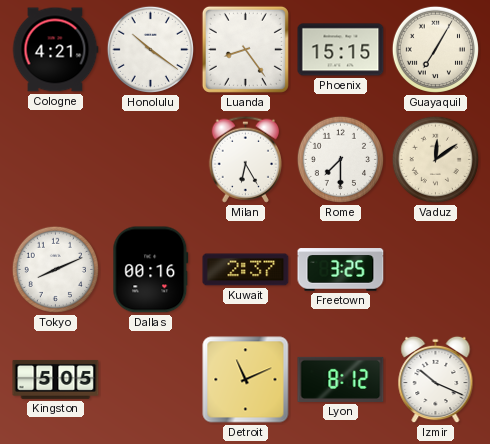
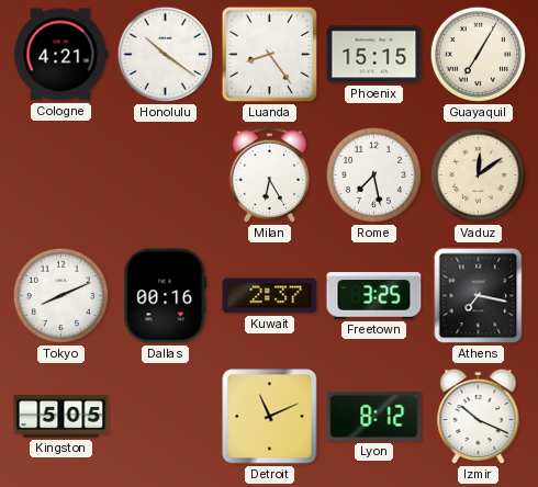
Rome: 7:30 -> 7:28 (373, 174)
Athens: none -> 7:17 (479, 296)
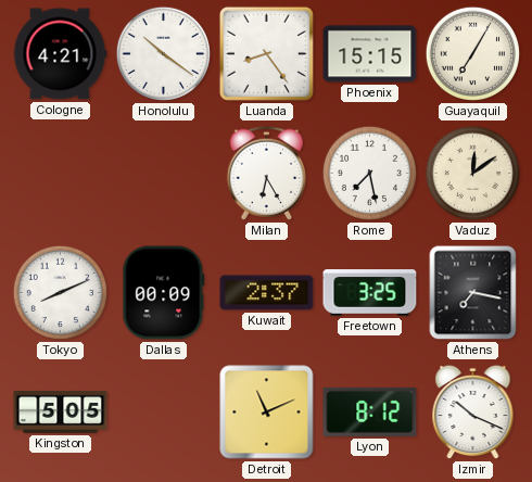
Dallas: 00:16 -> 00:09 (164, 293)
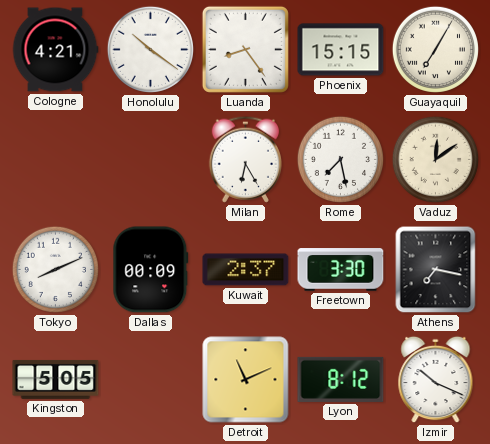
Freetown: 3:25 -> 3:30 (341, 270)
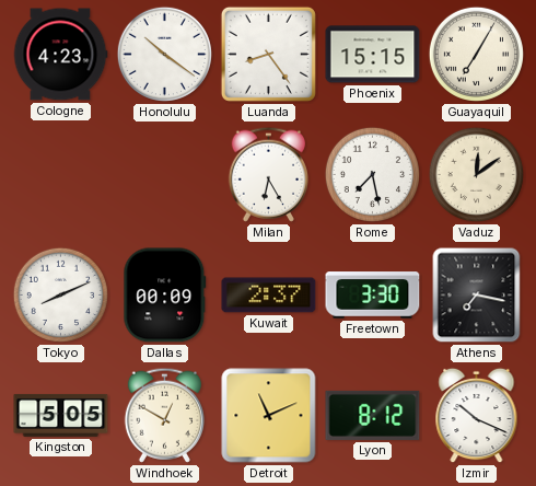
Cologne: 4:21 -> 4:23 (60, 55)
Windhoek: none -> 12:50 (164, 415)
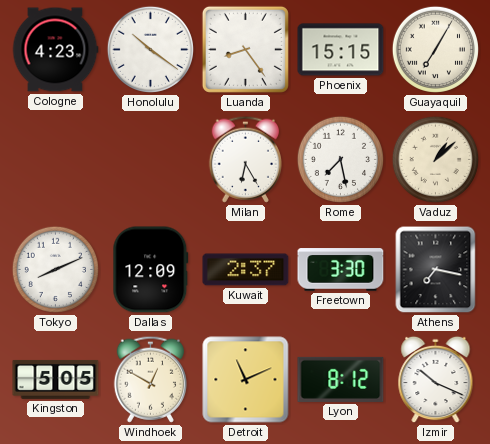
Vaduz: 12:09 -> 1:08 (435, 159)
Dallas: 00:09 -> 12:09 (151, 270)
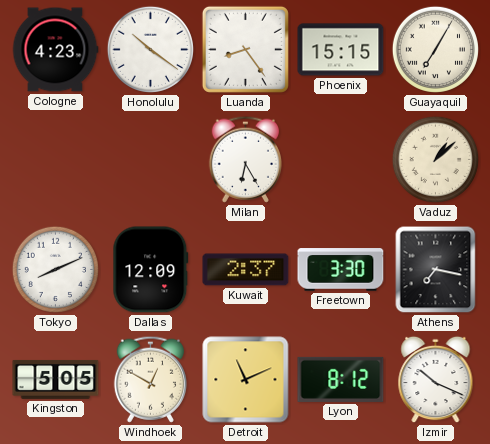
Rome: 7:28 -> none (340, 159)
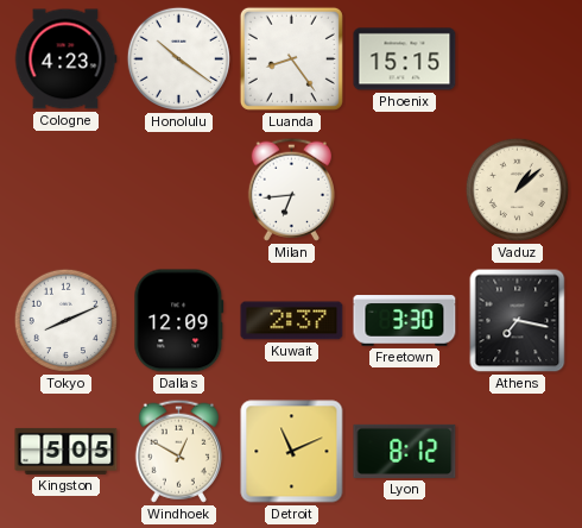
Guayaquil: 7:05 -> none (435, 49)
Milan: 6:25 -> 6:44 (291, 189)
Izmir: 10:19 -> none (436, 380)
